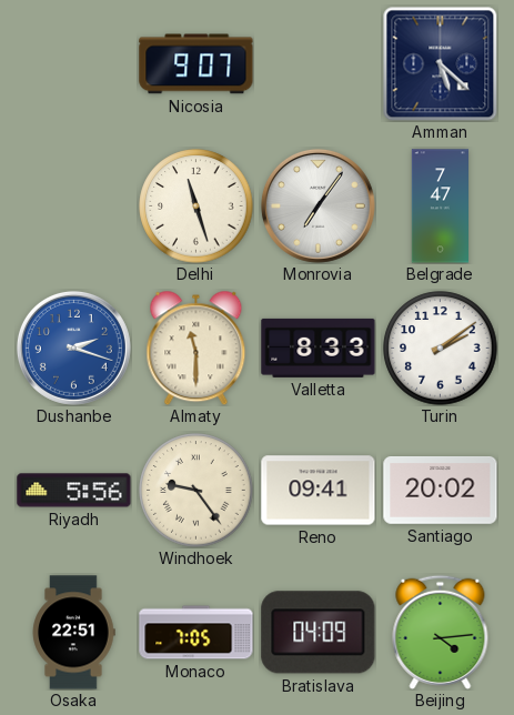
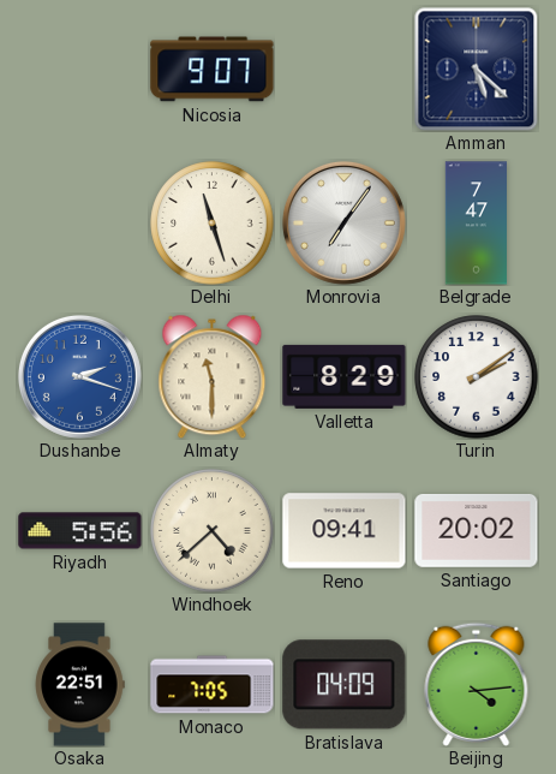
Valletta: 8:33 -> 8:29 (345, 376)
Windhoek: 9:24 -> 4:38 (213, 531)
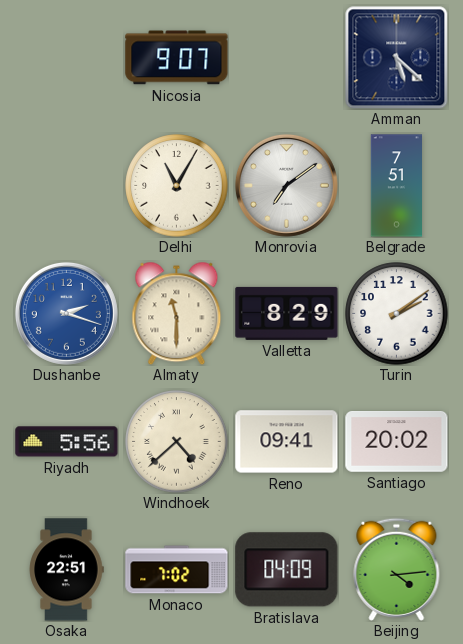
Delhi: 11:27 -> 11:05 (177, 186)
Monrovia: 7:06 -> 7:09 (286, 185)
Belgrade: 7:47 -> 7:51 (397, 186)
Monaco: 7:05 -> 7:02 (177, 570)
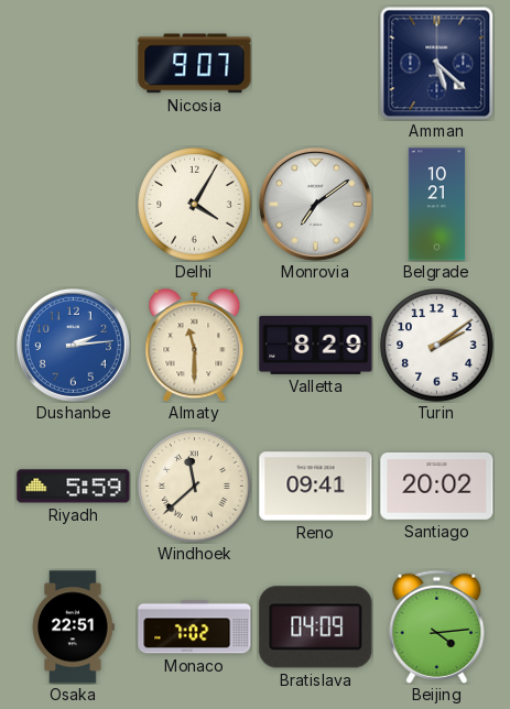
Delhi: 11:05 -> 4:05 (195, 205)
Belgrade: 7:51 -> 10:21 (437, 205)
Dushanbe: 2:18 -> 2:14 (73, 345)
Riyadh: 5:56 -> 5:59 (74, 487)
Windhoek: 4:38 -> 11:38 (195, 487)
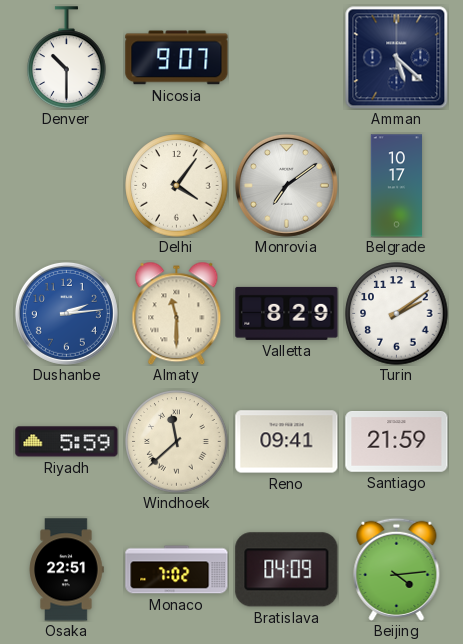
Denver: none -> 10:30 (67, 58)
Delhi: 4:05 -> 4:06 (177, 186)
Belgrade: 10:21 -> 10:17 (397, 186)
Santiago: 20:02 -> 21:59 (397, 442)
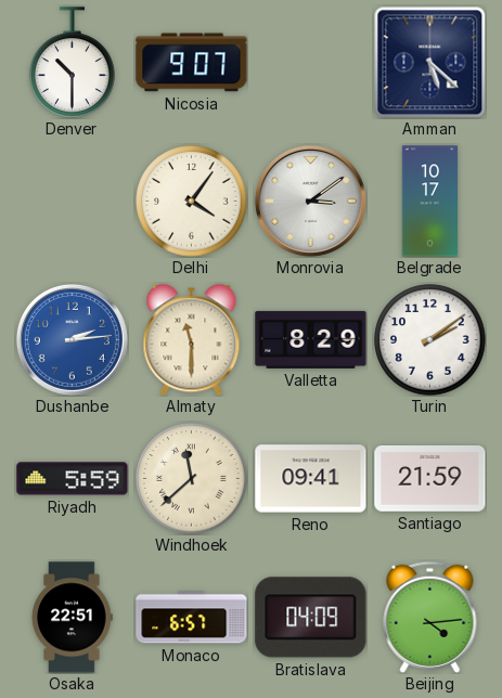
Monrovia: 7:09 -> 3:09 (310, 201)
Monaco: 7:02 -> 6:57 (192, 618)
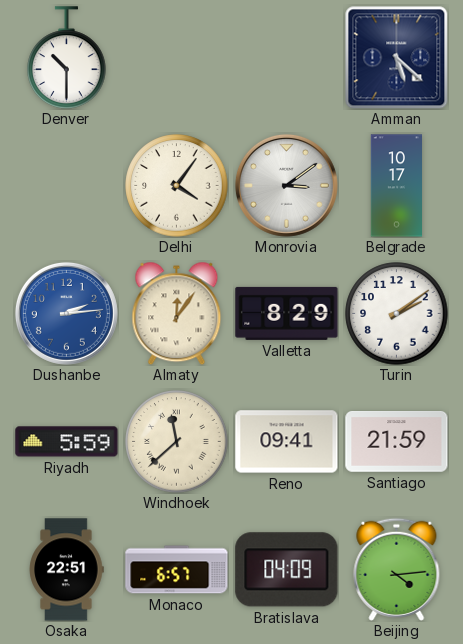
Nicosia: 9:07 -> none (192, 63)
Almaty: 11:30 -> 12:06 (177, 313)
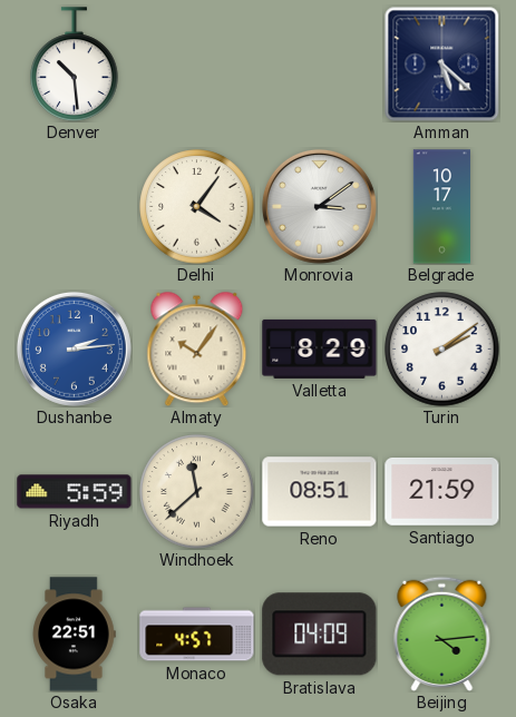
Denver: 10:30 -> 10:29 (75, 65)
Almaty: 12:06 -> 10:06 (197, 348)
Reno: 09:41 -> 08:51 (320, 492)
Monaco: 6:57 -> 4:57 (197, 635)
